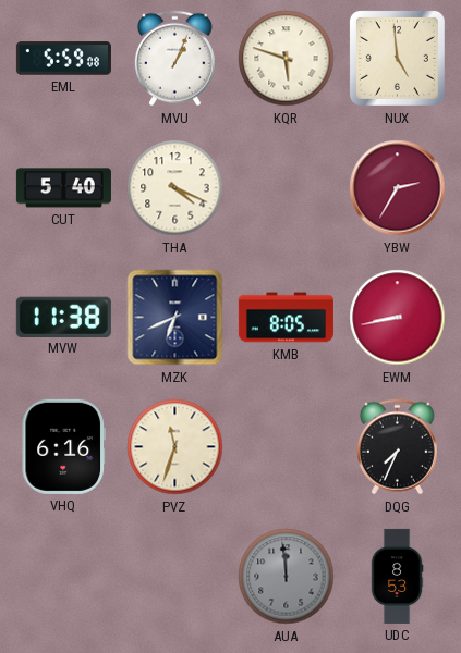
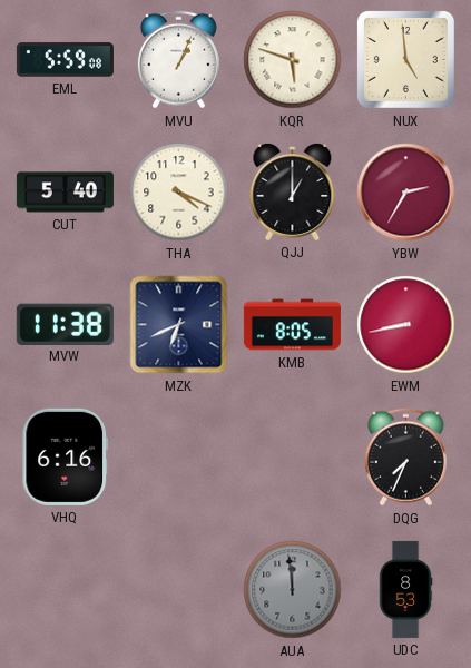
QJJ: none -> 1:00 (293, 191)
PVZ: 11:33 -> none (175, 447)
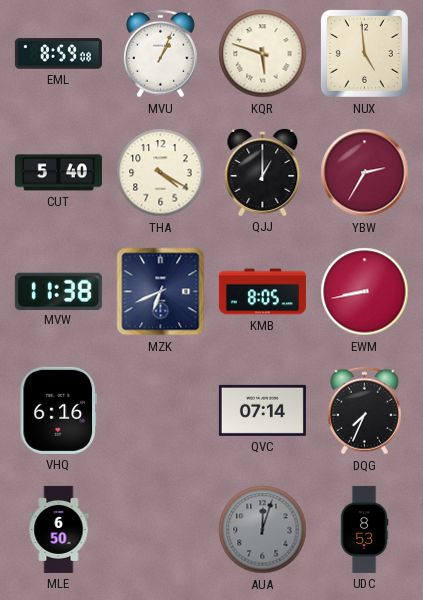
EML: 5:59 -> 8:59 (58, 54)
THA: 4:19 -> 4:20 (161, 173)
QVC: none -> 07:14 (262, 410)
MLE: none -> 6:50 (59, 529)
AUA: 11:59 -> 12:03 (263, 530)
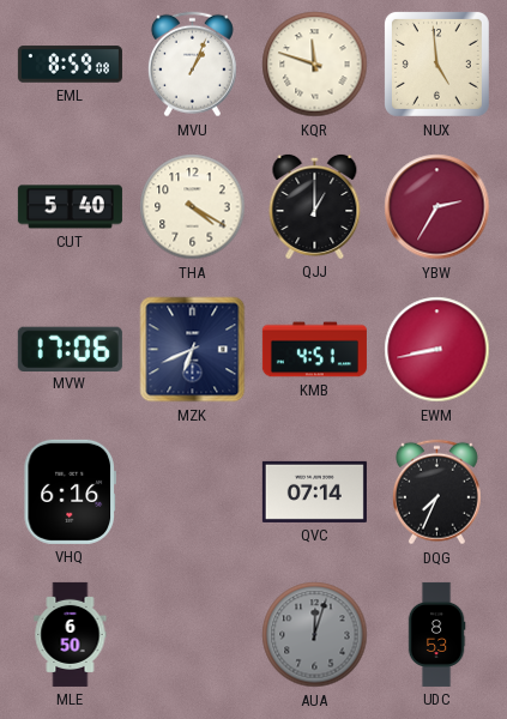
KQR: 5:48 -> 11:48 (315, 65)
MVW: 11:38 -> 17:06 (70, 349)
KMB: 8:05 -> 4:51 (314, 350)
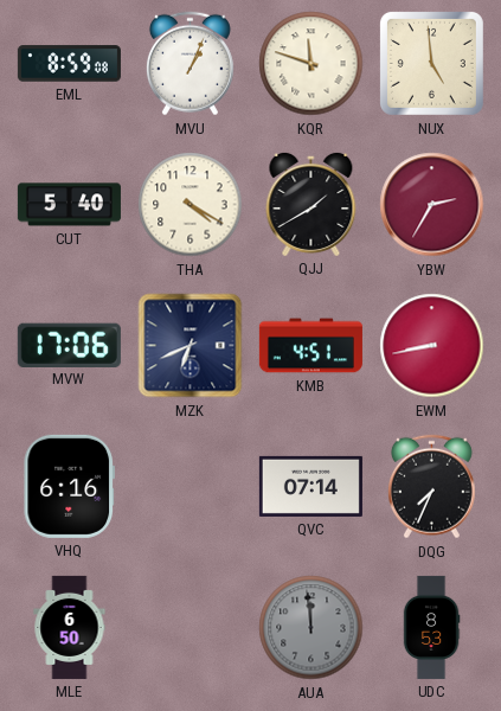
QJJ: 1:00 -> 1:40 (311, 204)
AUA: 12:03 -> 11:59 (311, 628)
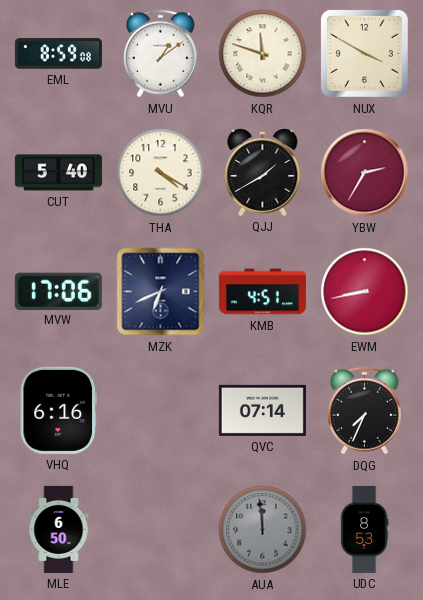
MVU: 1:04 -> 1:09 (160, 54)
NUX: 4:59 -> 3:50 (364, 53)
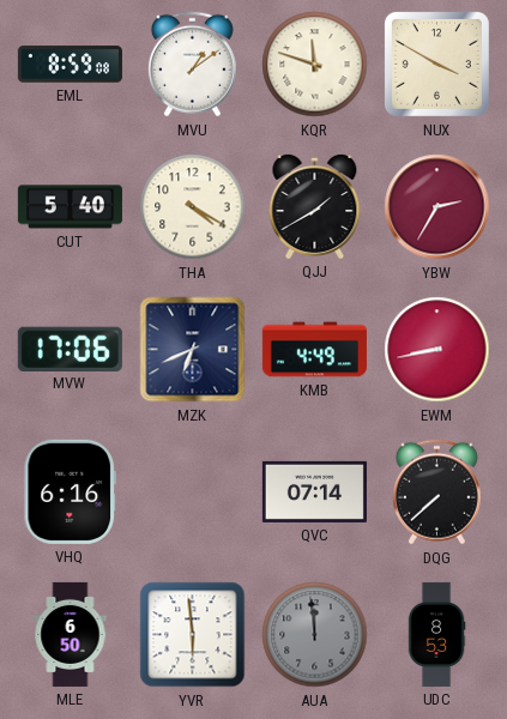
KMB: 4:51 -> 4:49 (314, 350)
DQG: 7:34 -> 7:38 (436, 493)
YVR: none -> 5:59 (193, 635)
